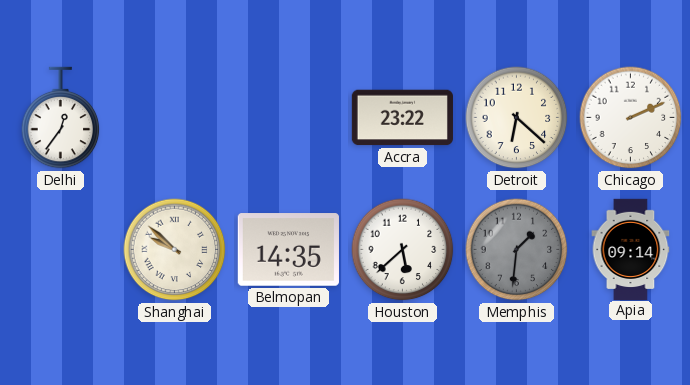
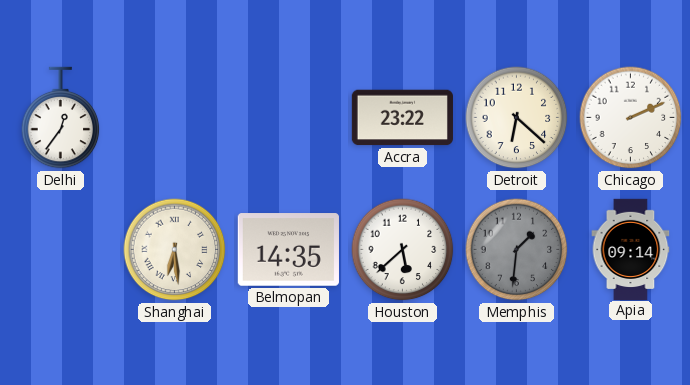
Shanghai: 9:52 -> 6:29 (175, 250)
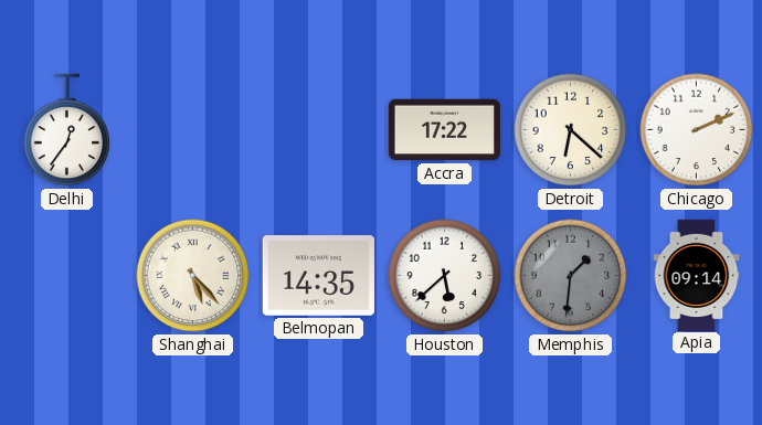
Accra: 23:22 -> 17:22 (444, 130)
Shanghai: 6:29 -> 5:23 (193, 276)
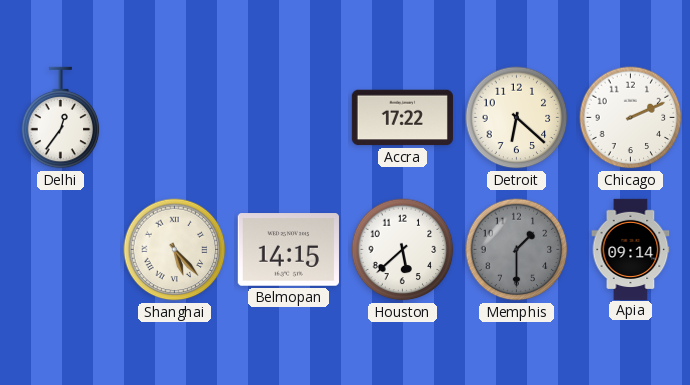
Belmopan: 14:35 -> 14:15 (288, 250)
Memphis: 1:31 -> 1:30 (517, 250)
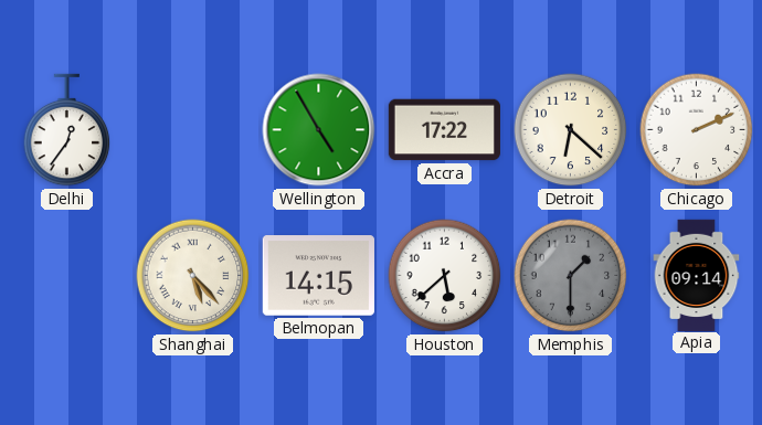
Wellington: none -> 4:55 (319, 130)
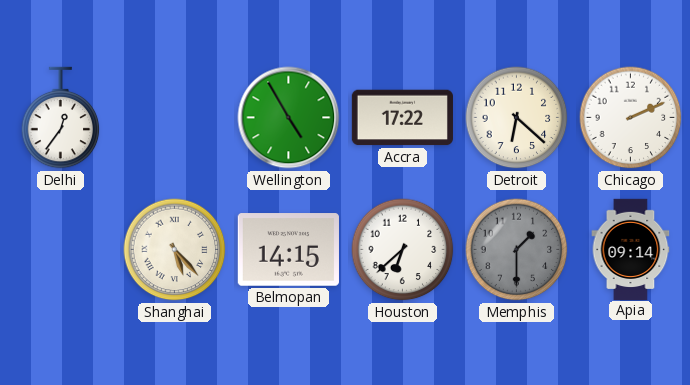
Houston: 5:38 -> 6:38 (403, 250)
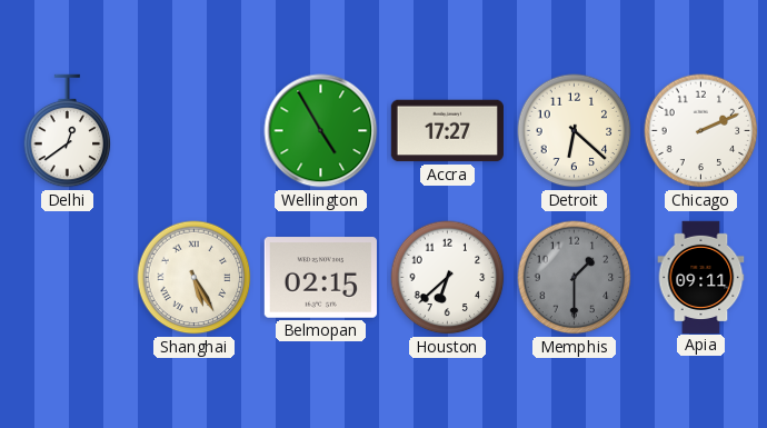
Delhi: 12:36 -> 12:39 (68, 131)
Accra: 17:22 -> 17:27 (447, 131)
Shanghai: 5:23 -> 5:25 (195, 278)
Belmopan: 14:15 -> 02:15 (320, 278)
Apia: 09:14 -> 09:11 (701, 277)
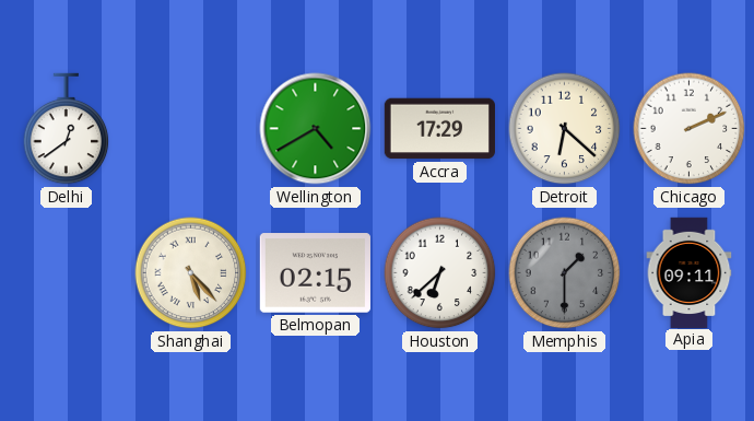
Wellington: 4:55 -> 4:40 (316, 129)
Accra: 17:27 -> 17:29 (439, 129)
Shanghai: 5:25 -> 5:23 (191, 273)
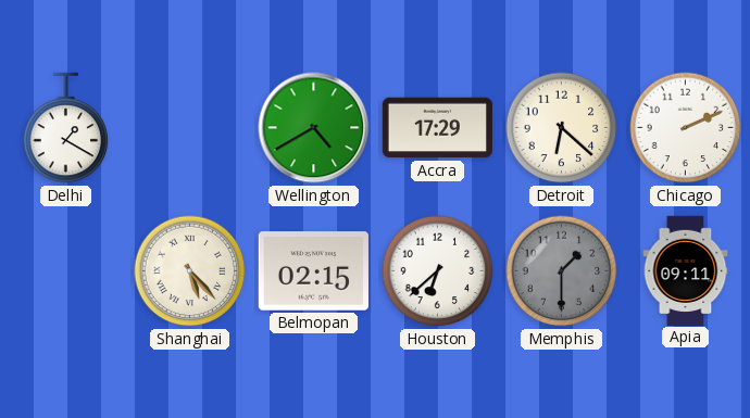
Delhi: 12:39 -> 1:20 (66, 128)
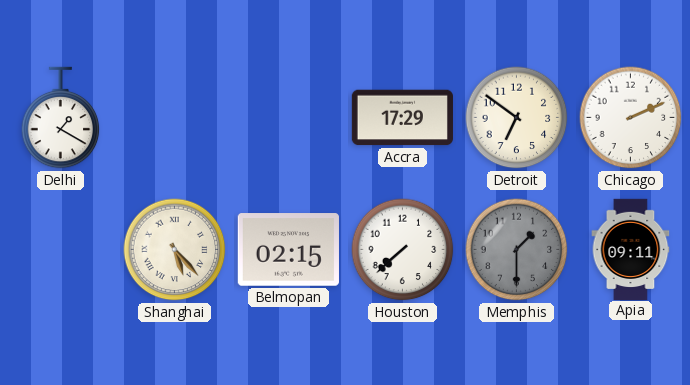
Wellington: 4:40 -> none (314, 128)
Detroit: 6:22 -> 6:51 (517, 118)
Houston: 6:38 -> 7:38 (403, 250)
